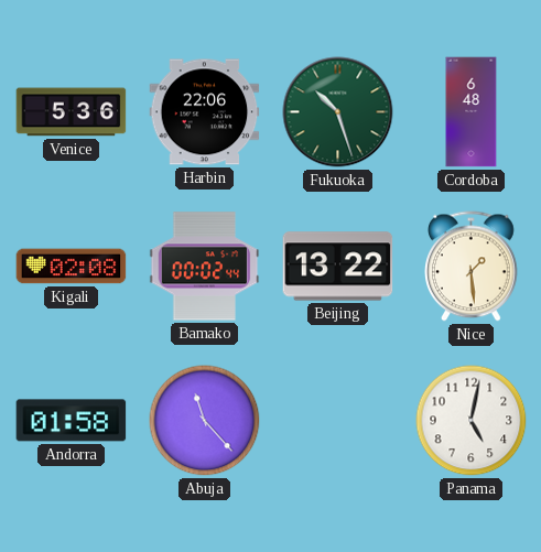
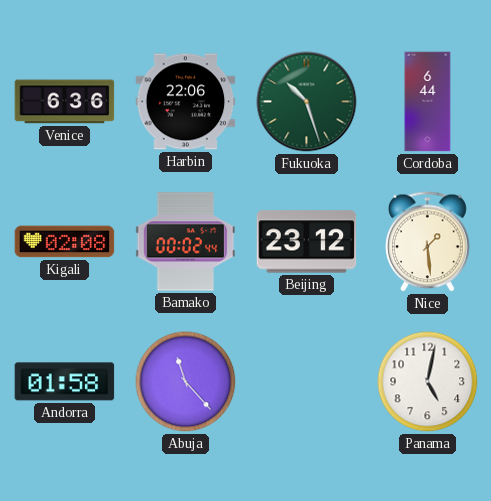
Venice: 5:36 -> 6:36 (65, 102)
Cordoba: 6:48 -> 6:44 (428, 102)
Beijing: 13:22 -> 23:12 (307, 242)
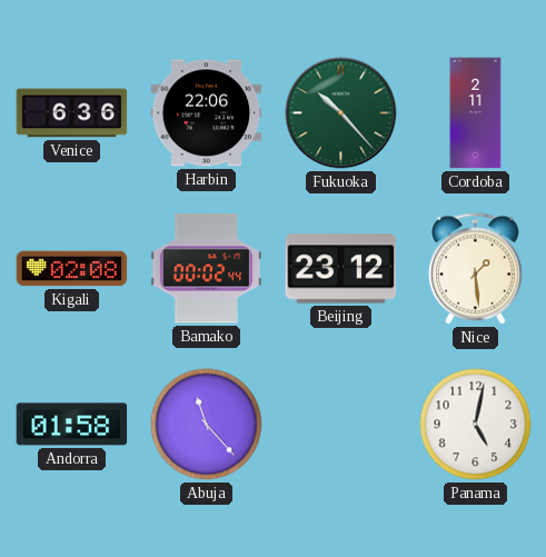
Fukuoka: 10:27 -> 10:23 (341, 113)
Cordoba: 6:44 -> 2:11 (476, 113)
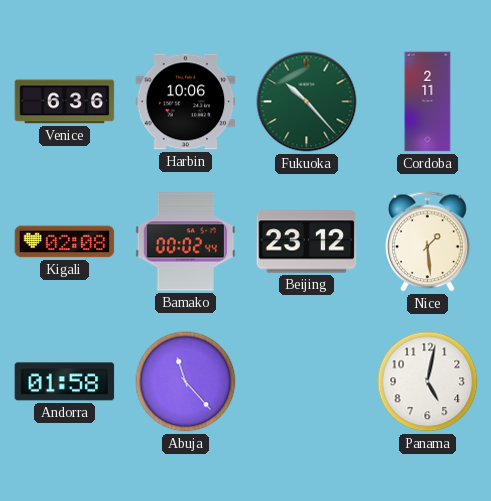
Harbin: 22:06 -> 10:06 (186, 102)
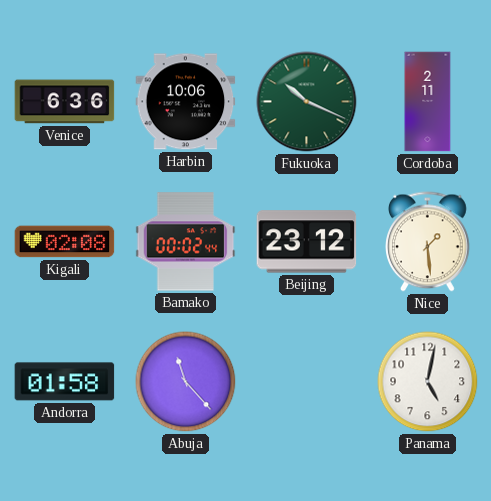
Fukuoka: 10:23 -> 10:19 (307, 102)
